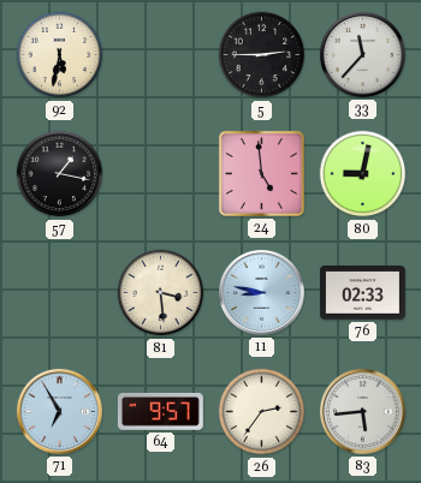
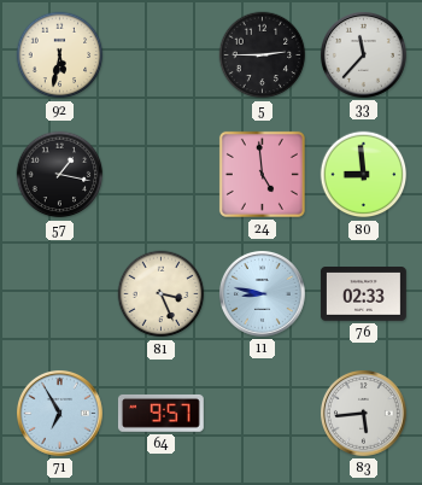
80: 9:02 -> 8:59 (364, 175)
81: 3:29 -> 3:26 (162, 294)
26: 2:36 -> none (262, 412)
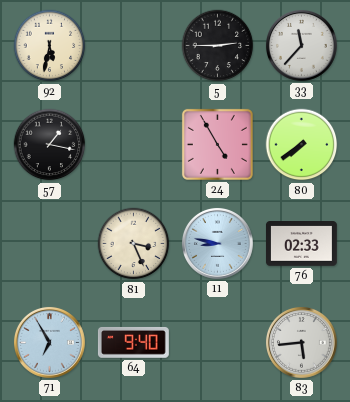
24: 4:59 -> 4:55 (217, 144)
80: 8:59 -> 7:39 (302, 145)
64: 9:57 -> 9:40 (133, 342)
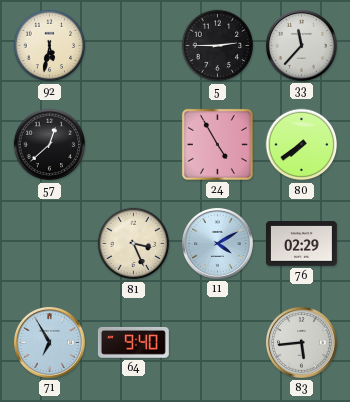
57: 1:17 -> 12:38 (50, 145)
11: 8:47 -> 4:10 (217, 243)
76: 02:33 -> 02:29 (301, 244)
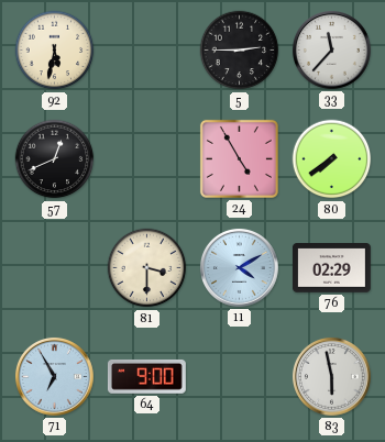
57: 12:38 -> 12:41 (55, 159)
81: 3:26 -> 3:30 (147, 268)
64: 9:40 -> 9:00 (146, 376)
83: 5:44 -> 5:58 (331, 376)
